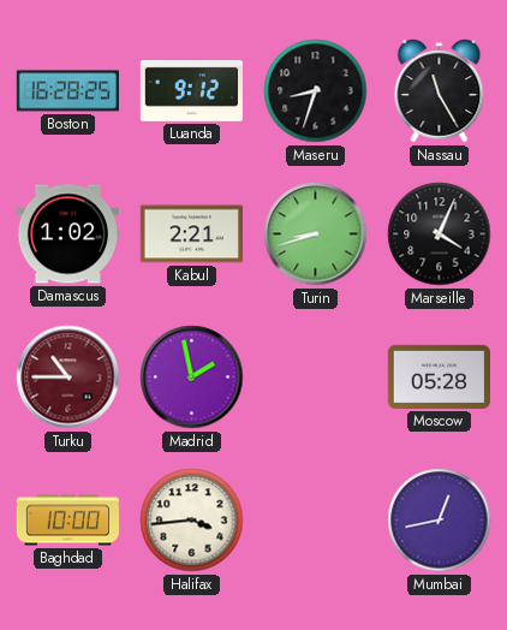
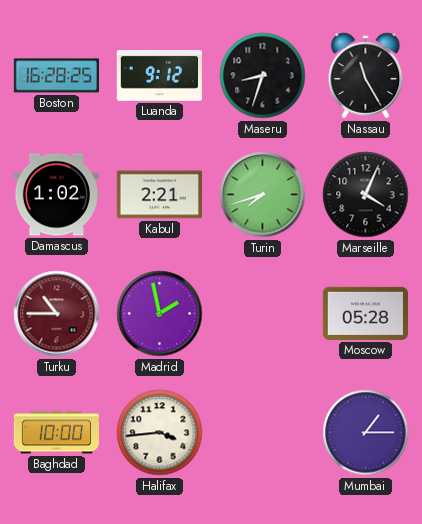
Turin: 8:42 -> 7:42 (263, 195)
Mumbai: 12:43 -> 1:15 (366, 433)
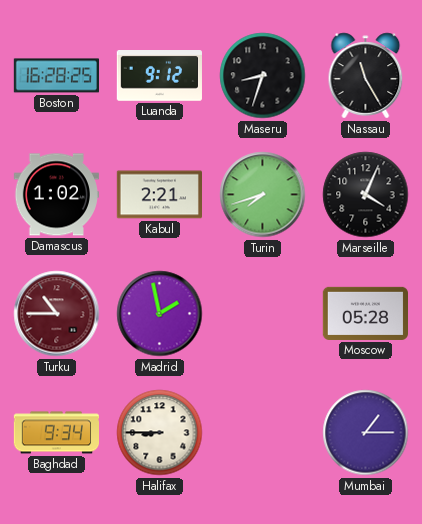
Baghdad: 10:00 -> 9:34 (56, 433)
Halifax: 3:44 -> 8:45 (160, 433)
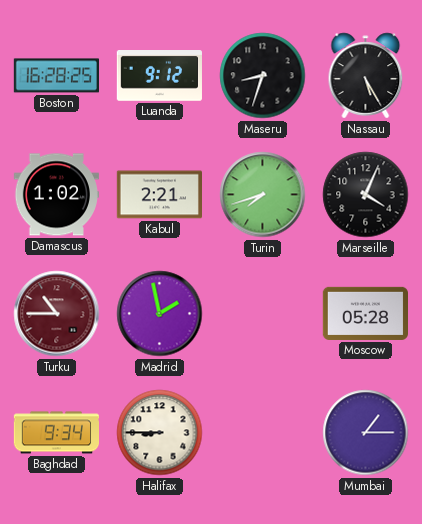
Nassau: 11:25 -> 5:25 (366, 76)
